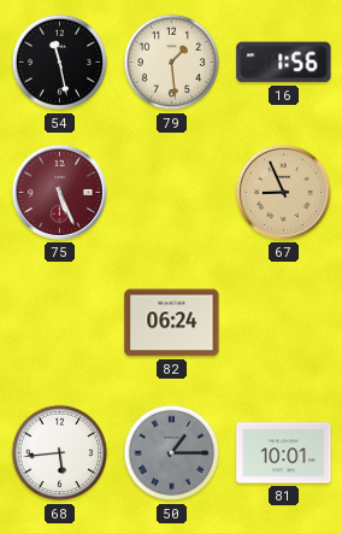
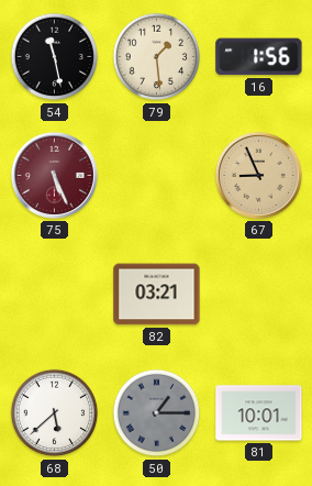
82: 06:24 -> 03:21 (157, 295)
68: 5:44 -> 5:38 (55, 413)
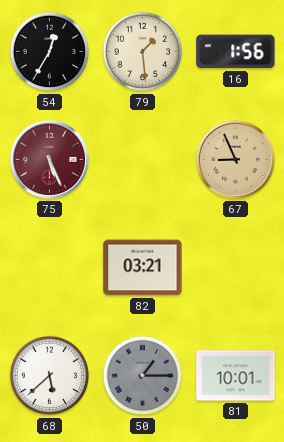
54: 11:28 -> 12:35 (50, 52)
